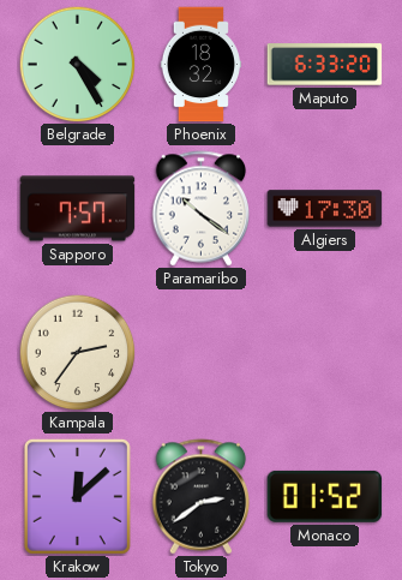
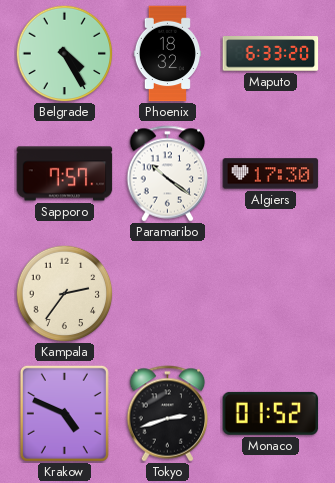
Krakow: 12:08 -> 4:49 (64, 413)
Tokyo: 2:39 -> 2:42 (168, 414)
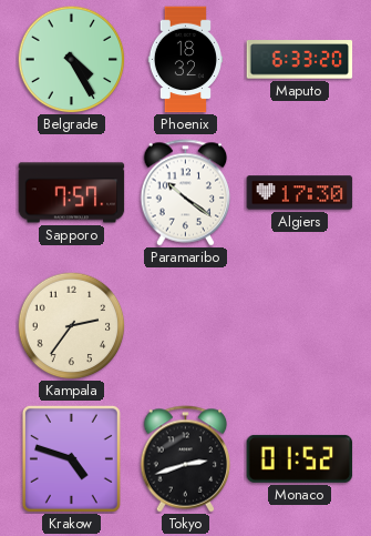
Krakow: 4:49 -> 4:48 (71, 458)
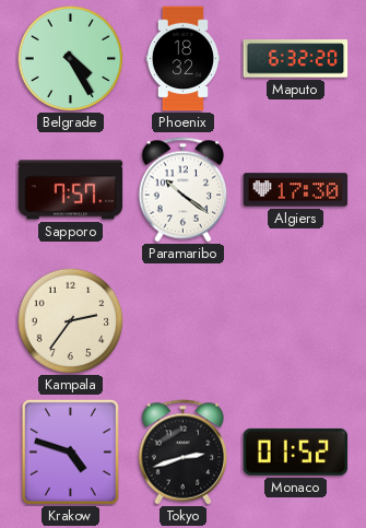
Maputo: 6:33 -> 6:32 (296, 59)
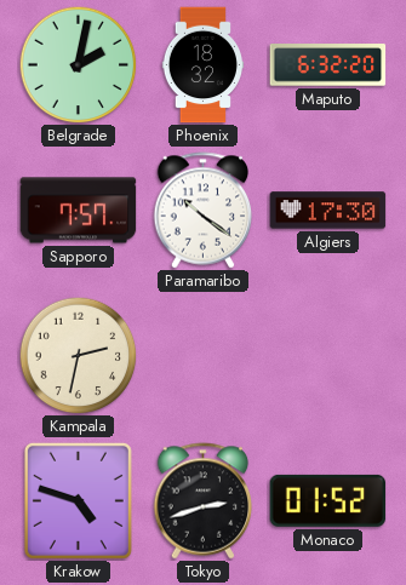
Belgrade: 4:25 -> 2:02 (78, 64)
Kampala: 2:36 -> 2:32 (78, 355)
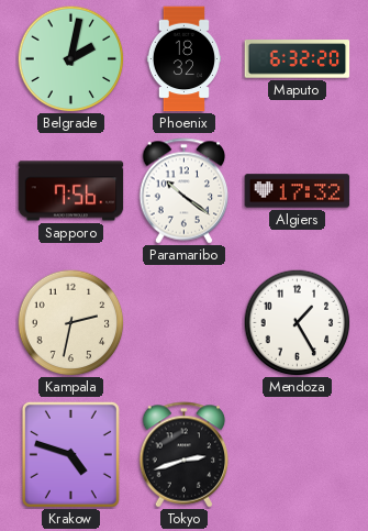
Sapporo: 7:57 -> 7:56 (71, 191)
Algiers: 17:30 -> 17:32 (298, 191)
Mendoza: none -> 1:25 (297, 322)
Monaco: 01:52 -> none (328, 500)
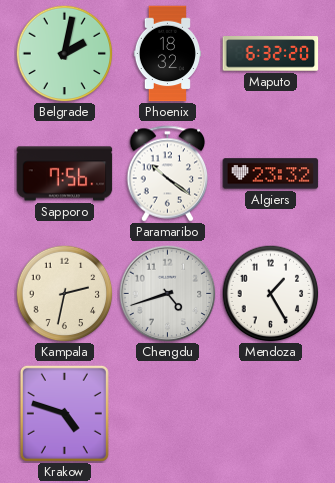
Algiers: 17:32 -> 23:32 (271, 174)
Chengdu: none -> 4:42 (168, 294)
Tokyo: 2:42 -> none (185, 455)
